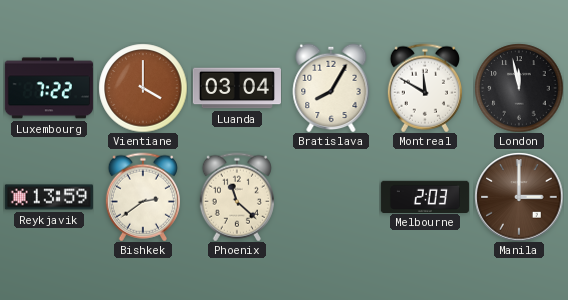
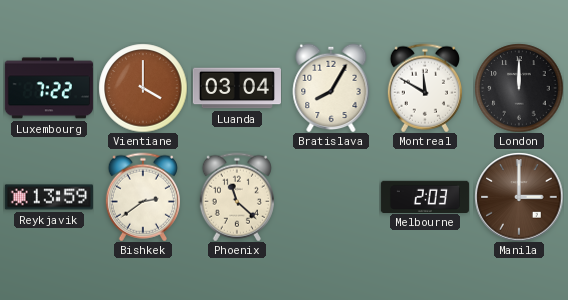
London: 11:58 -> 12:00 (519, 88)
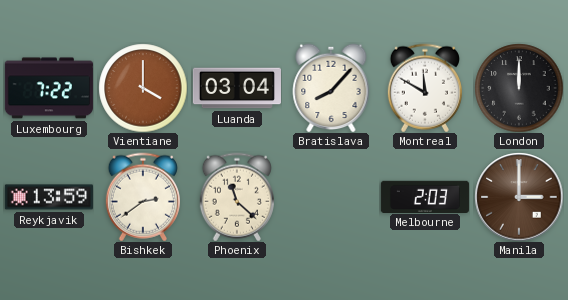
Bratislava: 8:05 -> 8:07 (331, 88)
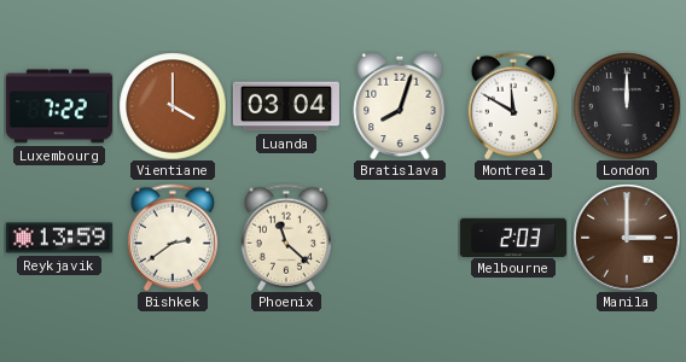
Bratislava: 8:07 -> 8:03 (400, 106)
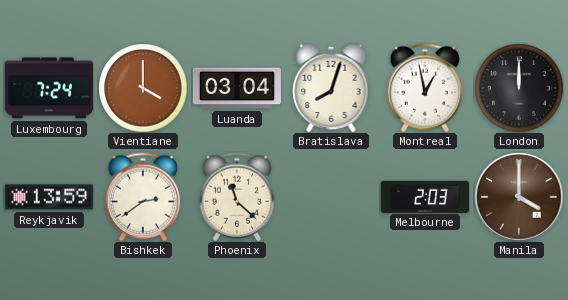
Luxembourg: 7:22 -> 7:24 (49, 88)
Montreal: 11:50 -> 12:58 (425, 88)
Manila: 3:00 -> 4:00 (519, 197)
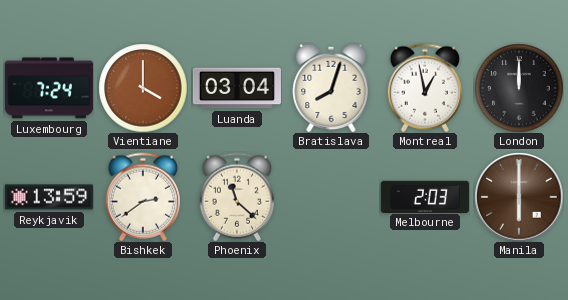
Manila: 4:00 -> 6:00 (519, 197)
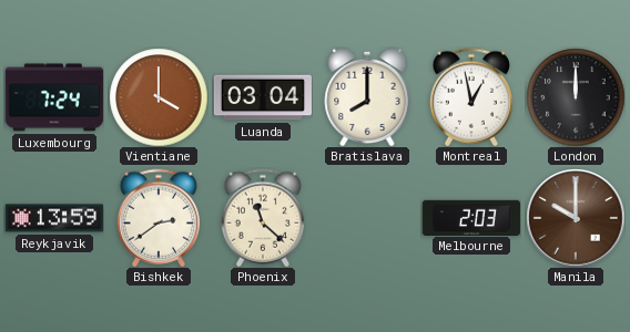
Bratislava: 8:03 -> 8:00 (367, 97)
Manila: 6:00 -> 10:00 (576, 218)
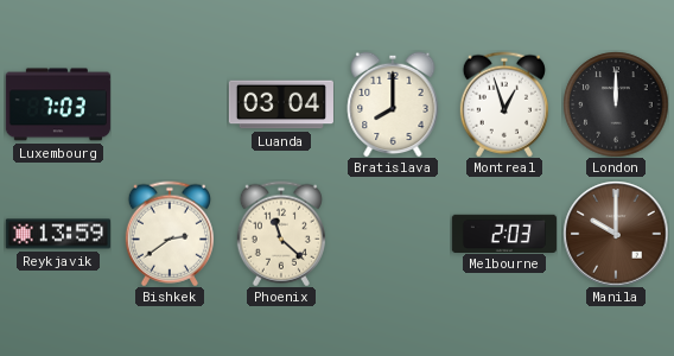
Luxembourg: 7:24 -> 7:03 (58, 104)
Vientiane: 4:00 -> none (159, 97)
Montreal: 12:58 -> 12:57 (504, 104)
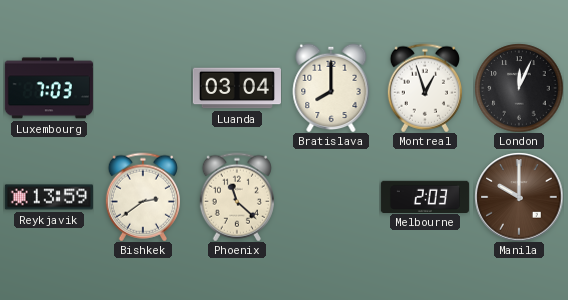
London: 12:00 -> 12:04 (519, 88)
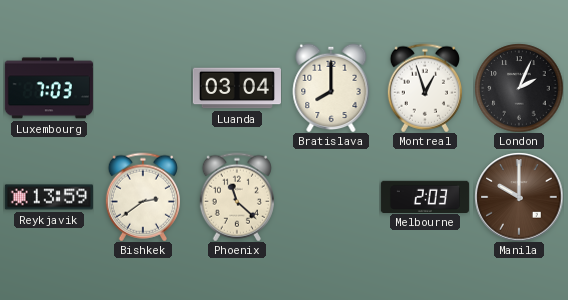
London: 12:04 -> 2:04 (519, 88)
